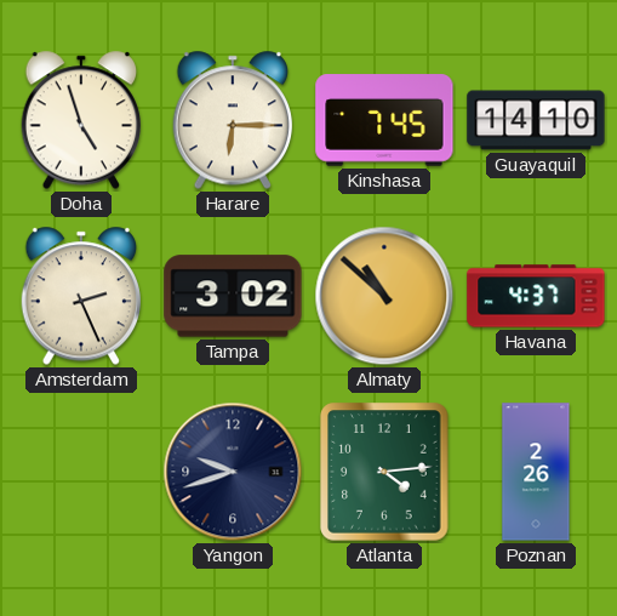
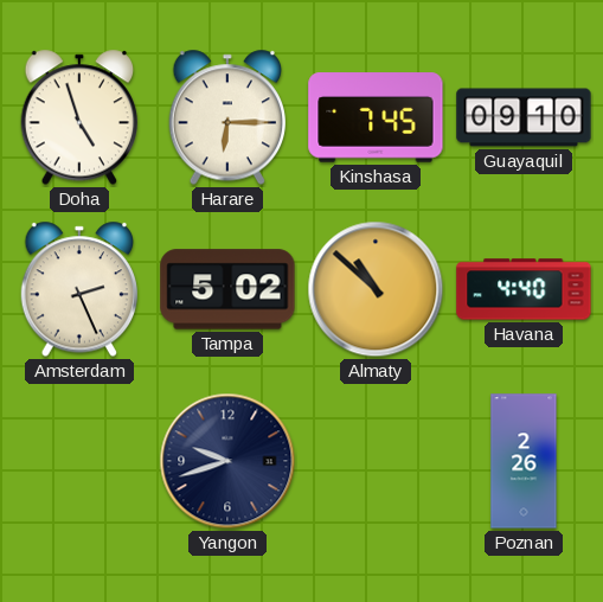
Guayaquil: 14:10 -> 09:10 (524, 117)
Tampa: 3:02 -> 5:02 (227, 289)
Havana: 4:37 -> 4:40 (524, 289)
Atlanta: 4:14 -> none (384, 472)
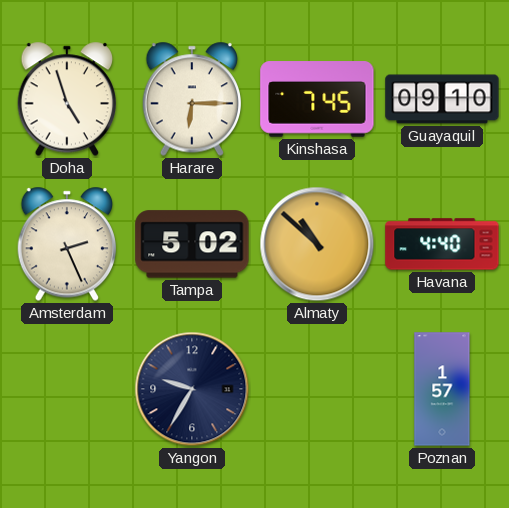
Yangon: 9:42 -> 9:35 (192, 389)
Poznan: 2:26 -> 1:57 (442, 389)
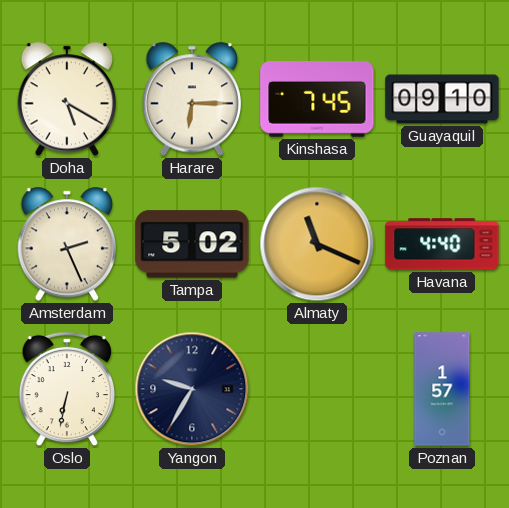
Doha: 4:57 -> 5:20 (66, 99)
Almaty: 10:52 -> 11:19 (317, 244)
Oslo: none -> 6:32 (66, 389)
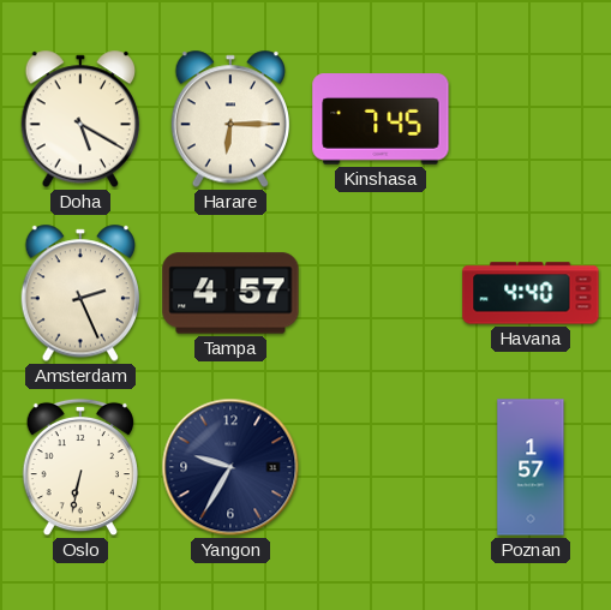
Guayaquil: 09:10 -> none (442, 99)
Tampa: 5:02 -> 4:57 (230, 293)
Almaty: 11:19 -> none (317, 244)
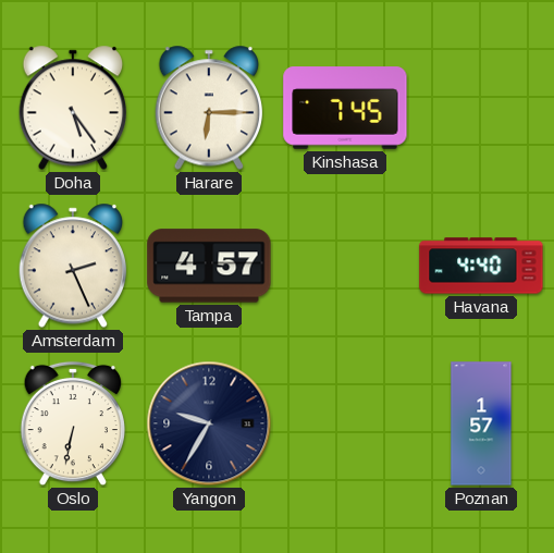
Doha: 5:20 -> 5:24 (72, 108)
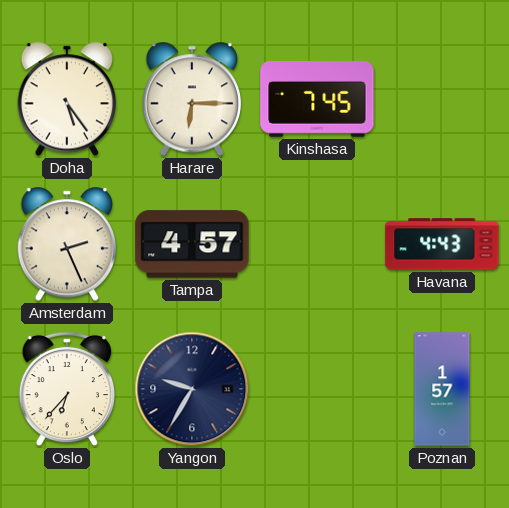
Havana: 4:40 -> 4:43 (442, 244)
Oslo: 6:32 -> 6:37 (66, 389)
